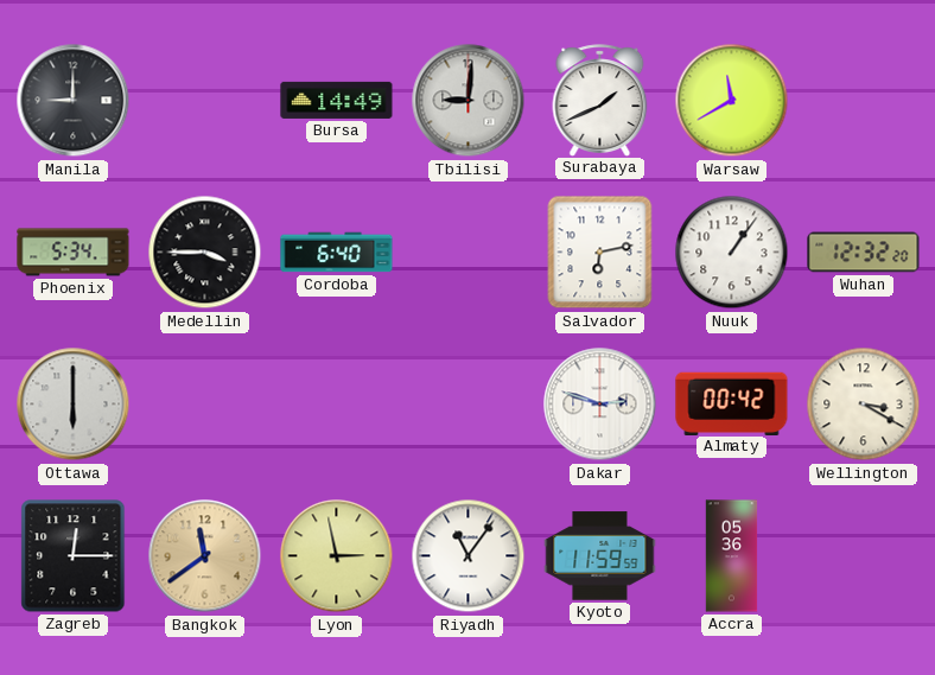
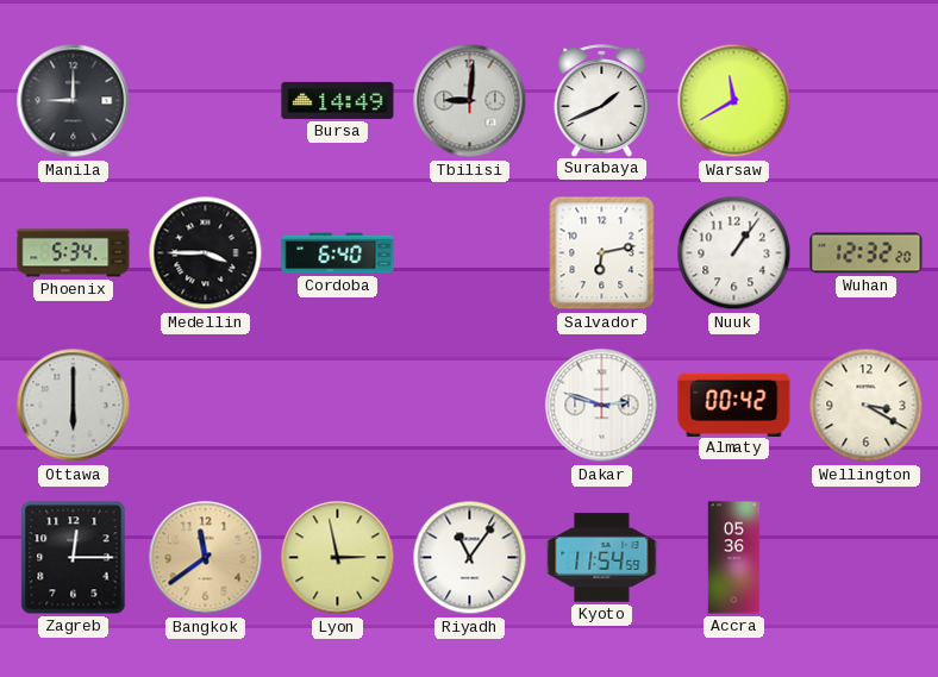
Kyoto: 11:59 -> 11:54 (602, 558)
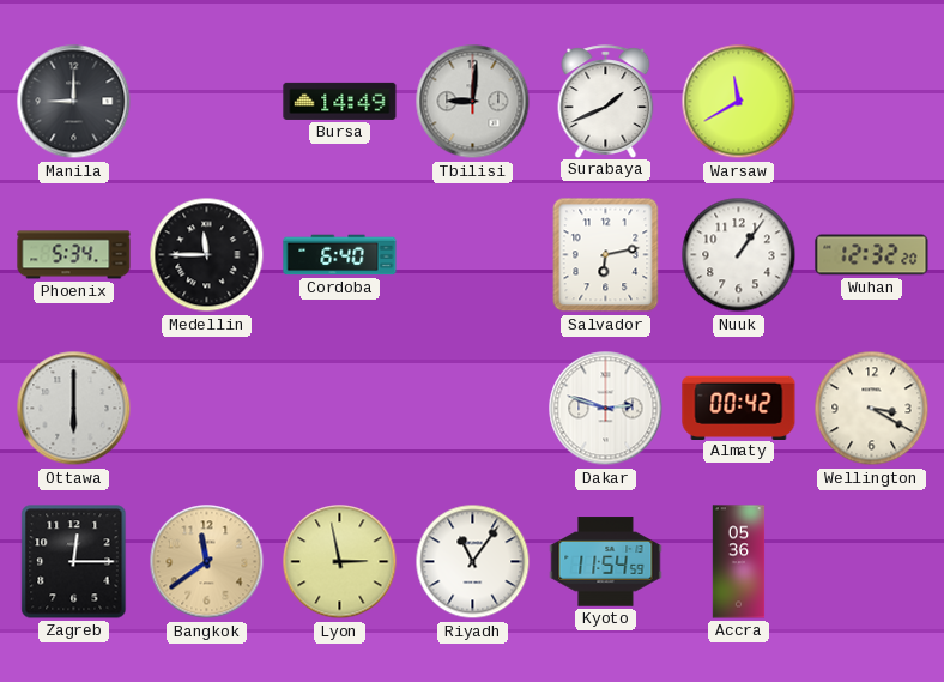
Medellin: 3:45 -> 11:45 (207, 255)
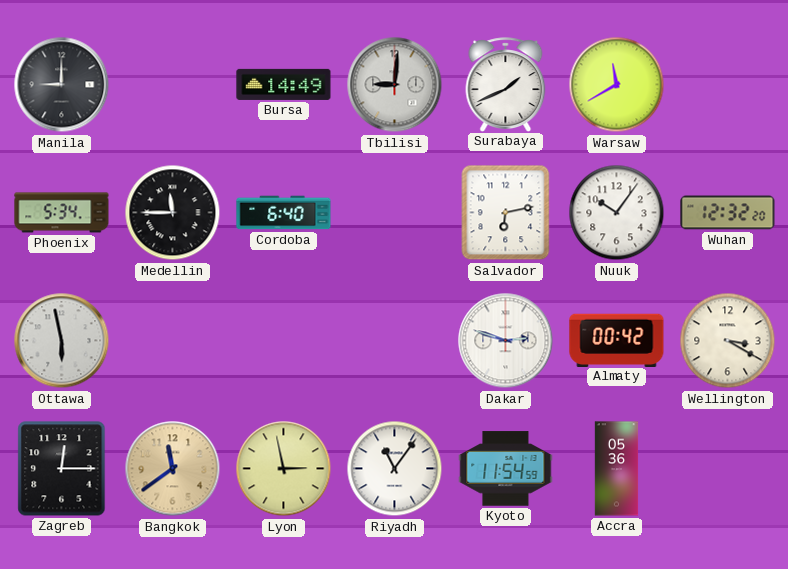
Nuuk: 1:06 -> 10:06 (617, 213)
Ottawa: 6:00 -> 5:58 (62, 341)
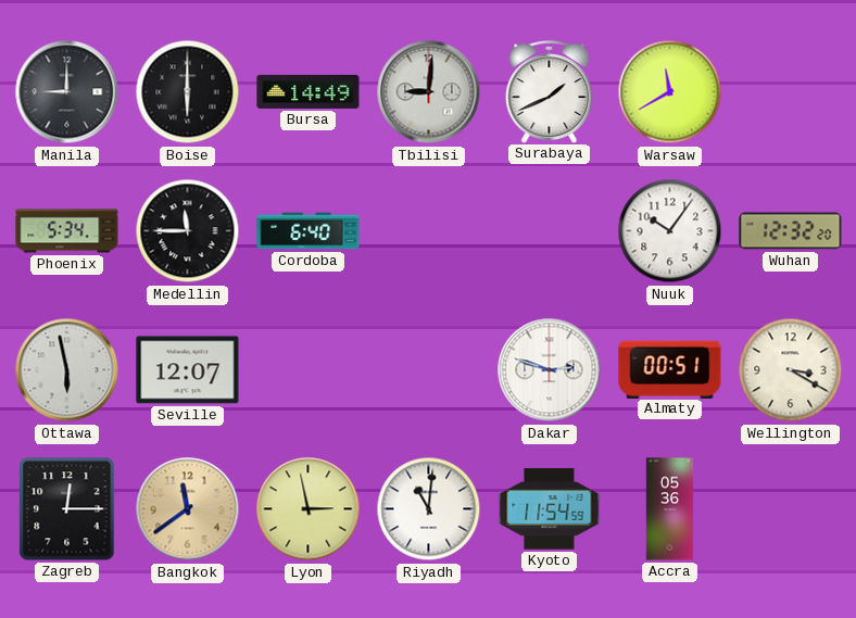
Boise: none -> 6:00 (188, 92)
Salvador: 6:13 -> none (506, 213)
Seville: none -> 12:07 (188, 370)
Almaty: 00:42 -> 00:51 (670, 369)
Riyadh: 11:06 -> 11:01 (429, 509)
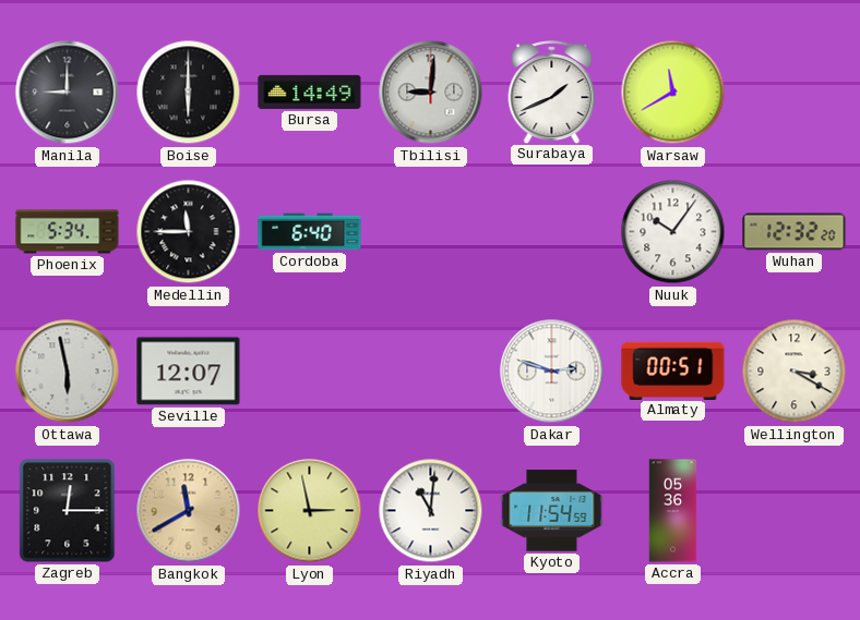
Bangkok: 11:39 -> 11:40 (189, 511)
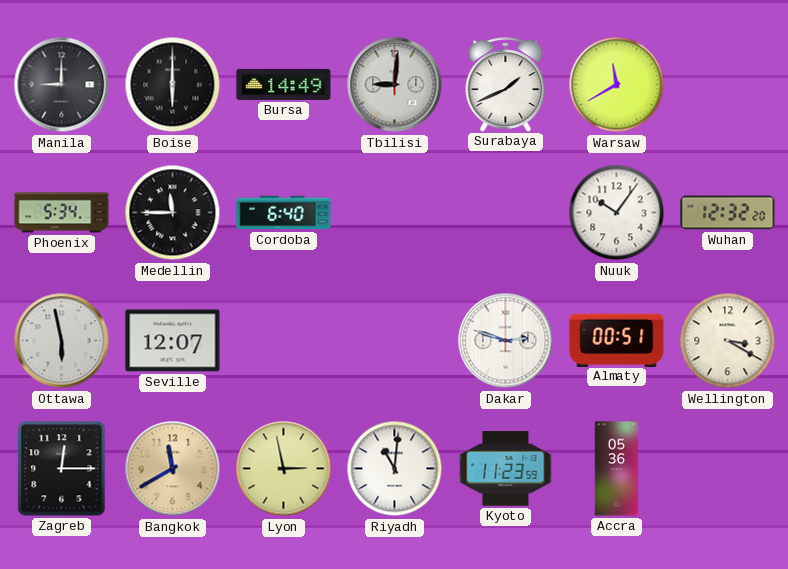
Kyoto: 11:54 -> 11:23 (506, 469)
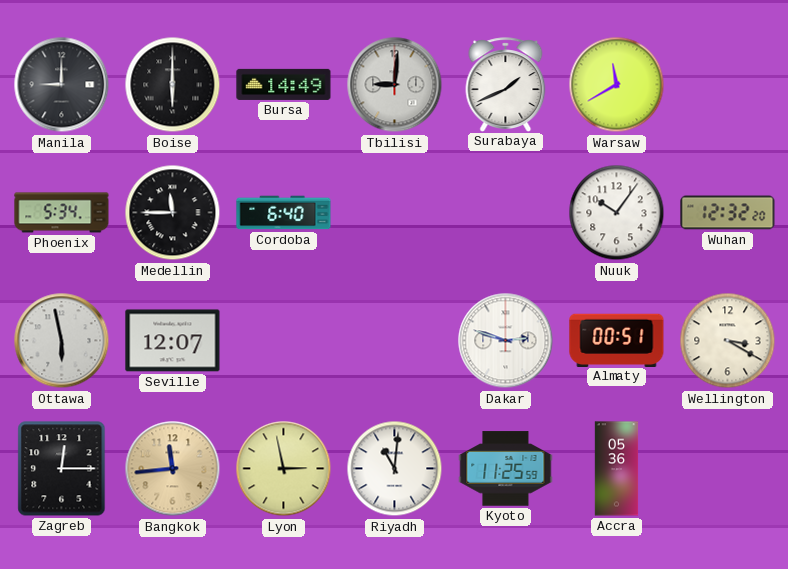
Bangkok: 11:40 -> 11:44 (173, 469)
Kyoto: 11:23 -> 11:25 (506, 469)
